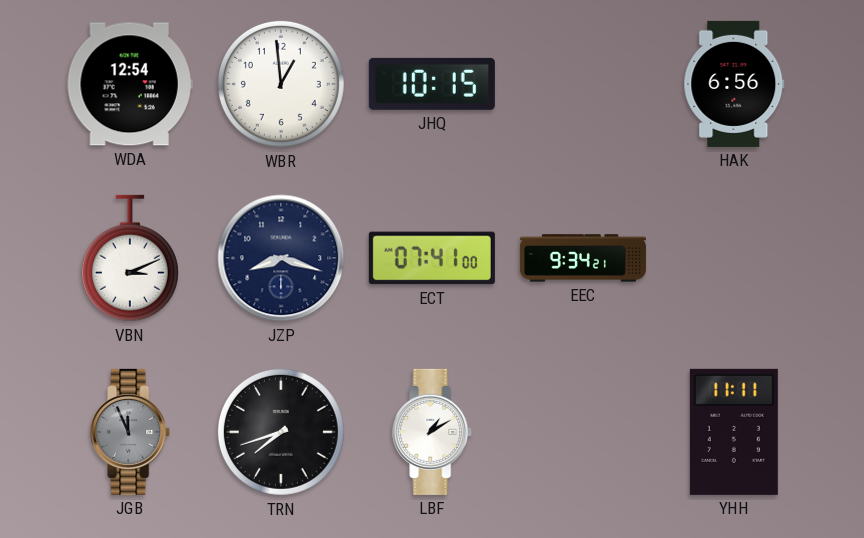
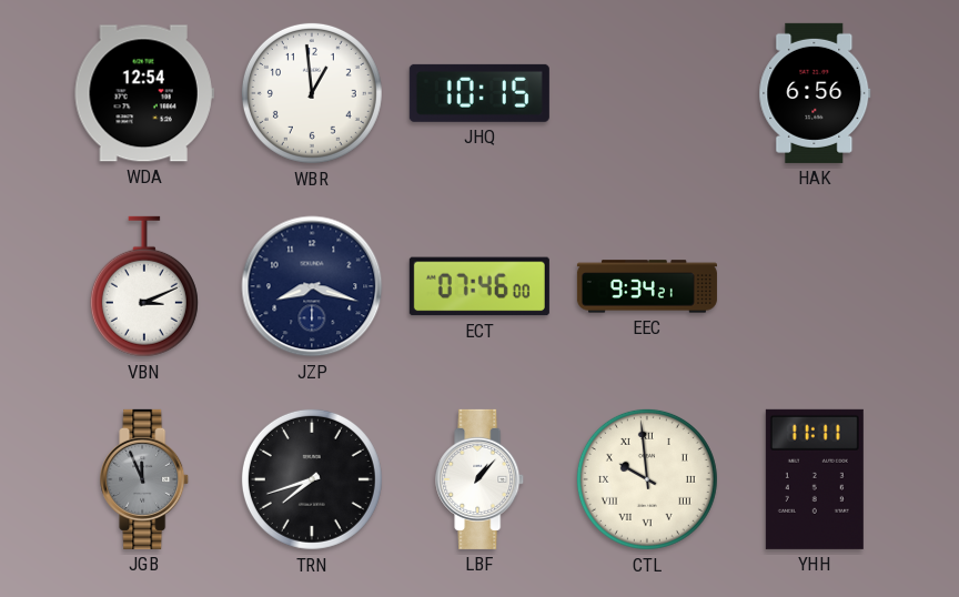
ECT: 07:41 -> 07:46 (479, 286)
LBF: 1:10 -> 1:07 (481, 479)
CTL: none -> 9:59 (647, 479)
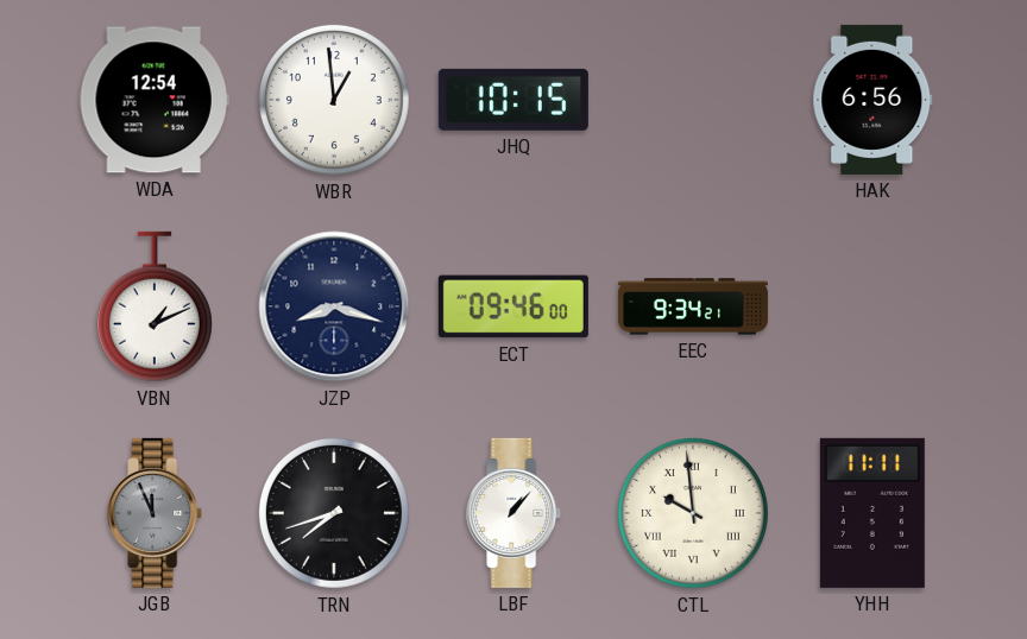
VBN: 3:11 -> 1:11 (155, 306)
ECT: 07:46 -> 09:46 (513, 306)
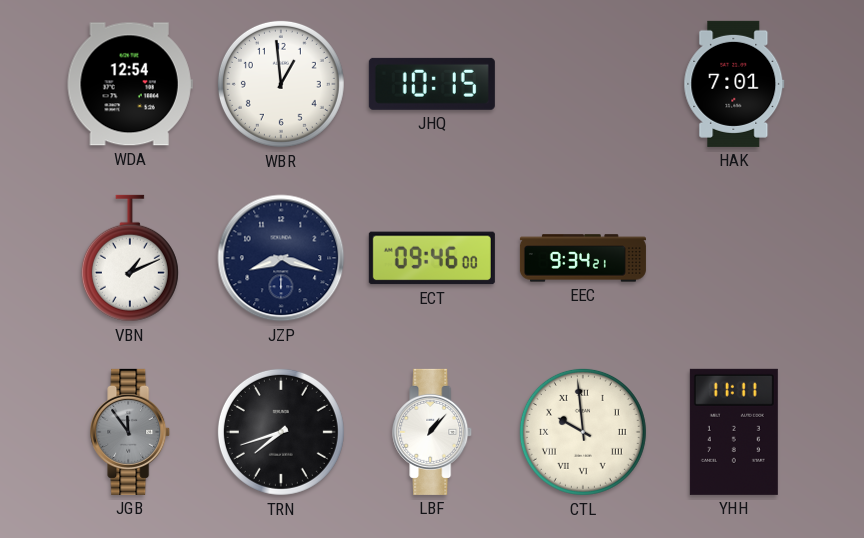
HAK: 6:56 -> 7:01 (734, 84)
JGB: 11:56 -> 11:54 (131, 432)
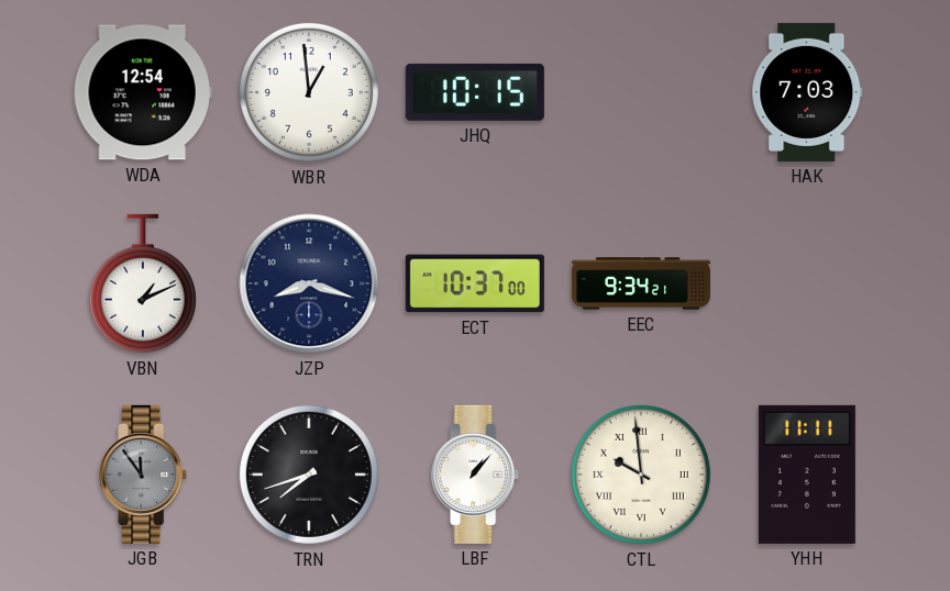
HAK: 7:01 -> 7:03 (807, 92)
ECT: 09:46 -> 10:37 (475, 283)
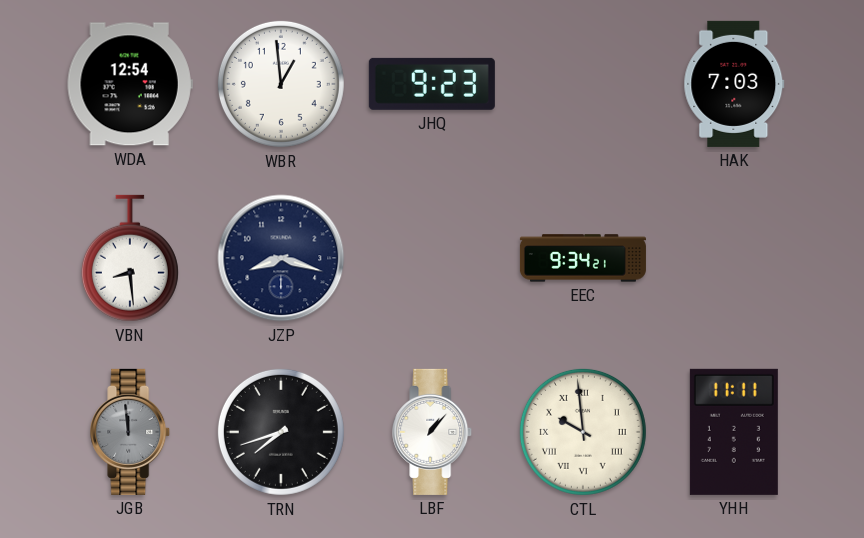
JHQ: 10:15 -> 9:23 (432, 84)
VBN: 1:11 -> 8:29 (130, 258)
ECT: 10:37 -> none (475, 283)
JGB: 11:54 -> 11:59 (131, 432)
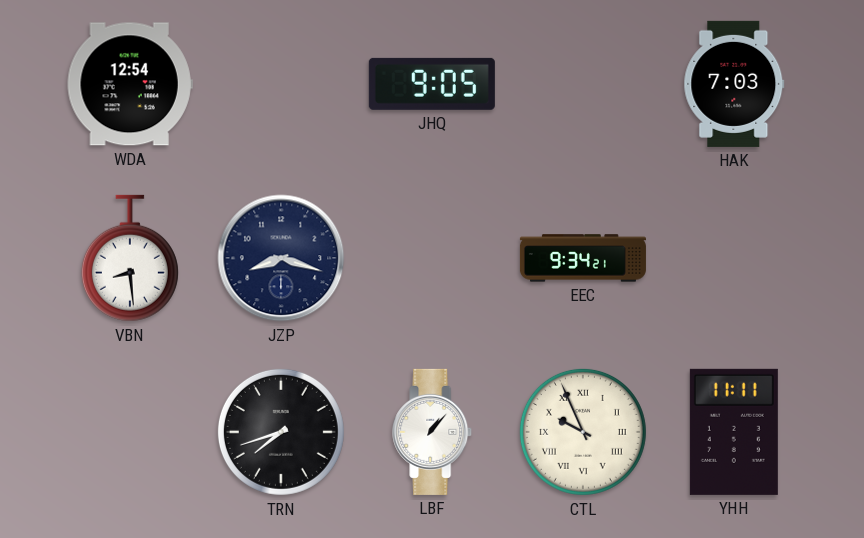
WBR: 12:59 -> none (281, 84)
JHQ: 9:23 -> 9:05 (432, 84)
JGB: 11:59 -> none (131, 432)
CTL: 9:59 -> 9:56 (583, 432)
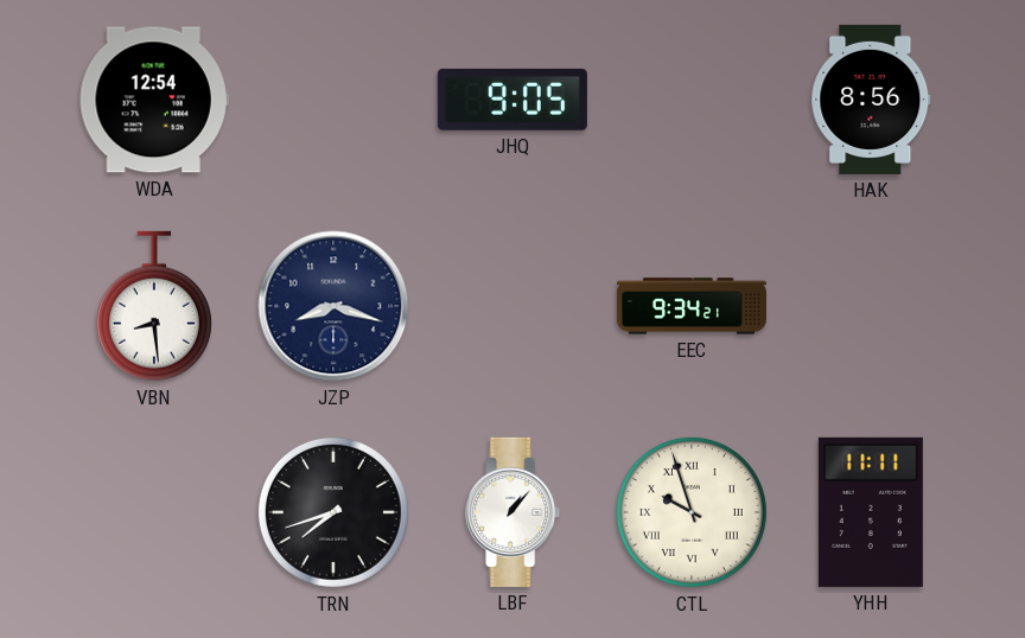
HAK: 7:03 -> 8:56 (871, 100)
CTL: 9:56 -> 9:57 (692, 512)
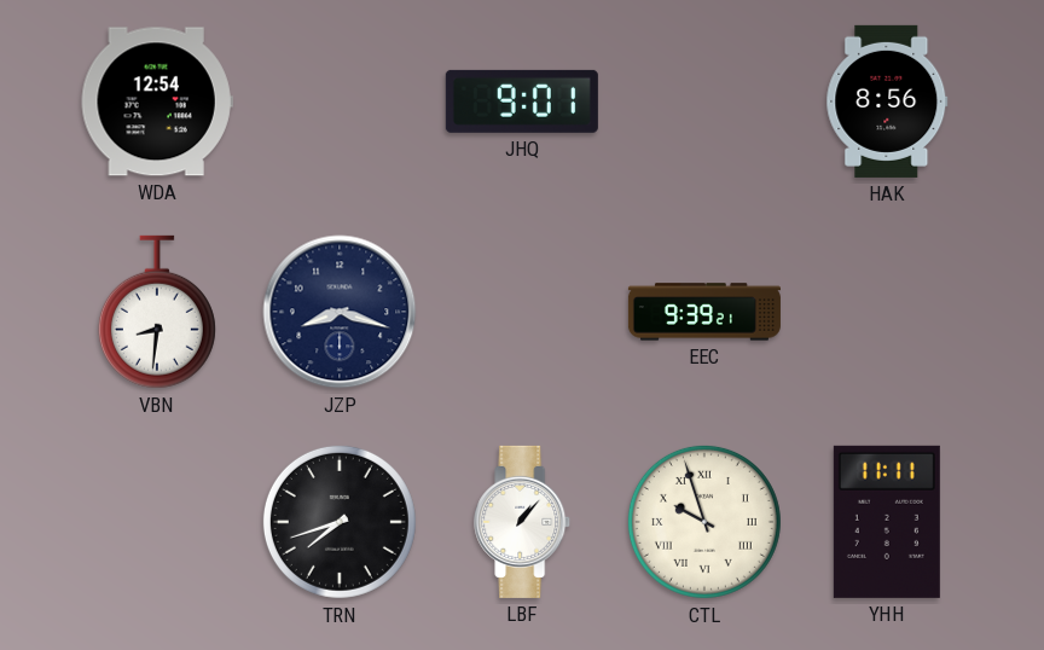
JHQ: 9:05 -> 9:01 (522, 101)
VBN: 8:29 -> 8:31 (157, 312)
EEC: 9:34 -> 9:39 (704, 312)
